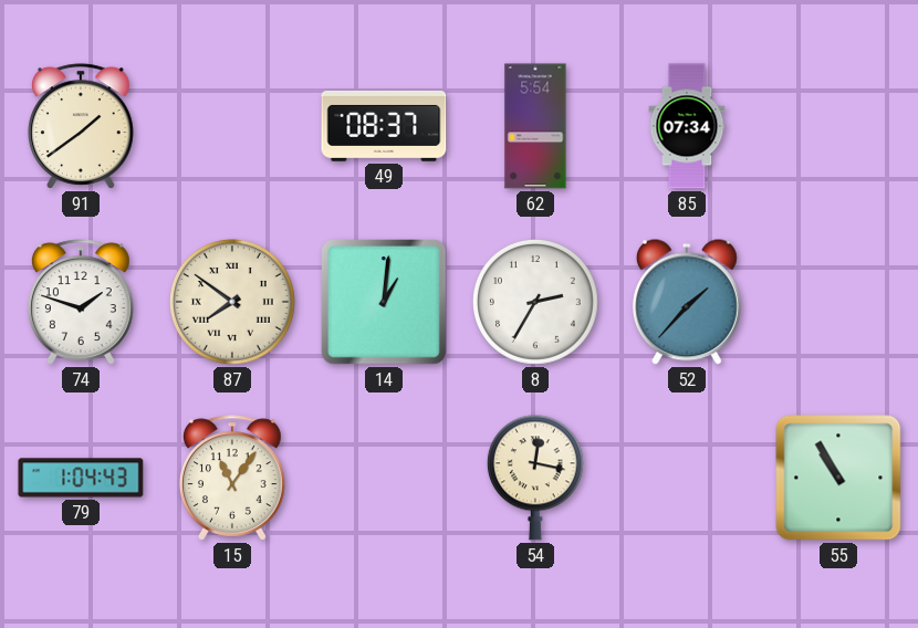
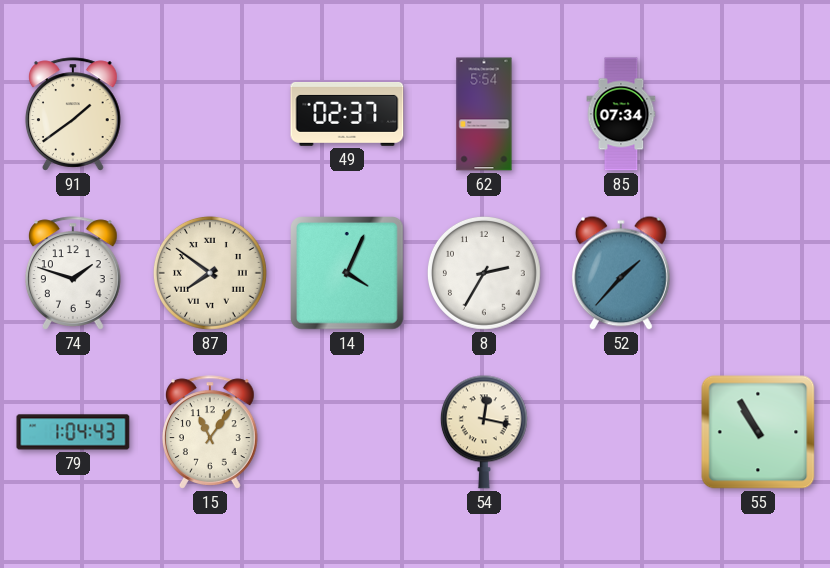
49: 08:37 -> 02:37 (347, 114)
14: 1:01 -> 4:04 (348, 274)
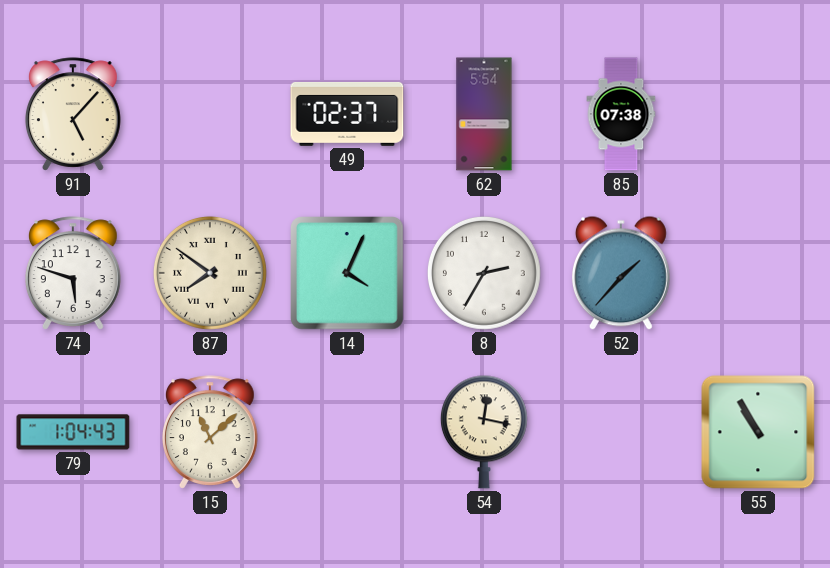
91: 1:39 -> 5:07 (73, 114)
85: 07:34 -> 07:38 (621, 114)
74: 1:48 -> 5:48 (73, 273)
15: 11:06 -> 11:08 (210, 432)
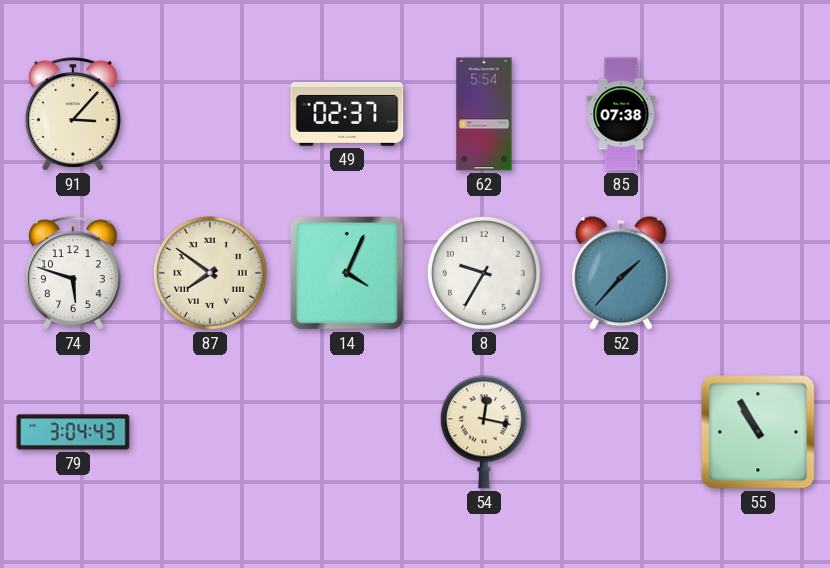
91: 5:07 -> 3:07 (73, 114)
8: 2:35 -> 9:35 (484, 273)
79: 1:04 -> 3:04 (73, 432)
15: 11:08 -> none (210, 432)
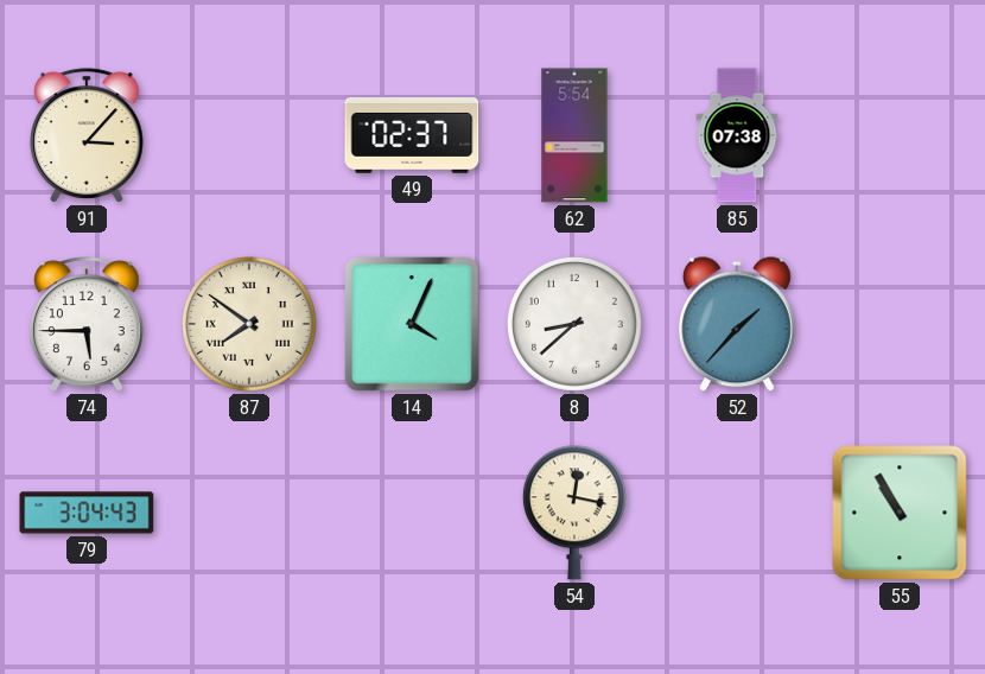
74: 5:48 -> 5:45 (87, 324)
8: 9:35 -> 8:38 (574, 324)
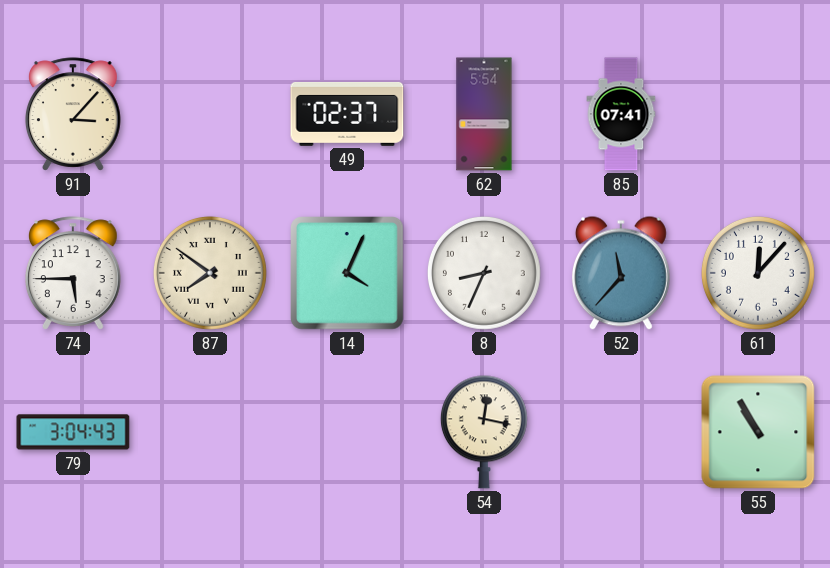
85: 07:38 -> 07:41 (621, 114)
8: 8:38 -> 8:34 (484, 273)
52: 1:37 -> 11:37 (621, 273)
61: none -> 12:07 (758, 273)
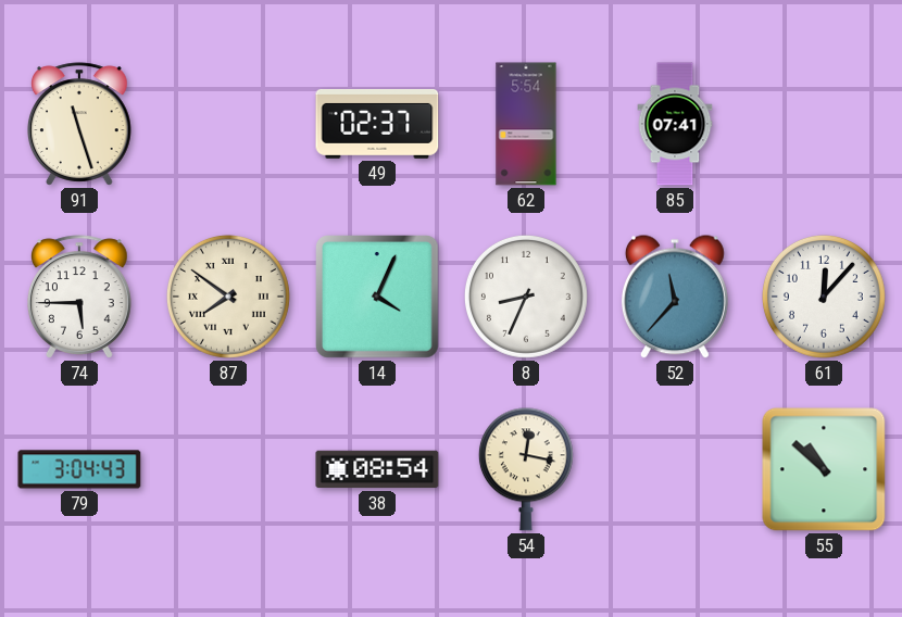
91: 3:07 -> 11:27 (79, 124)
38: none -> 08:54 (377, 469)
55: 10:55 -> 10:52 (824, 469)
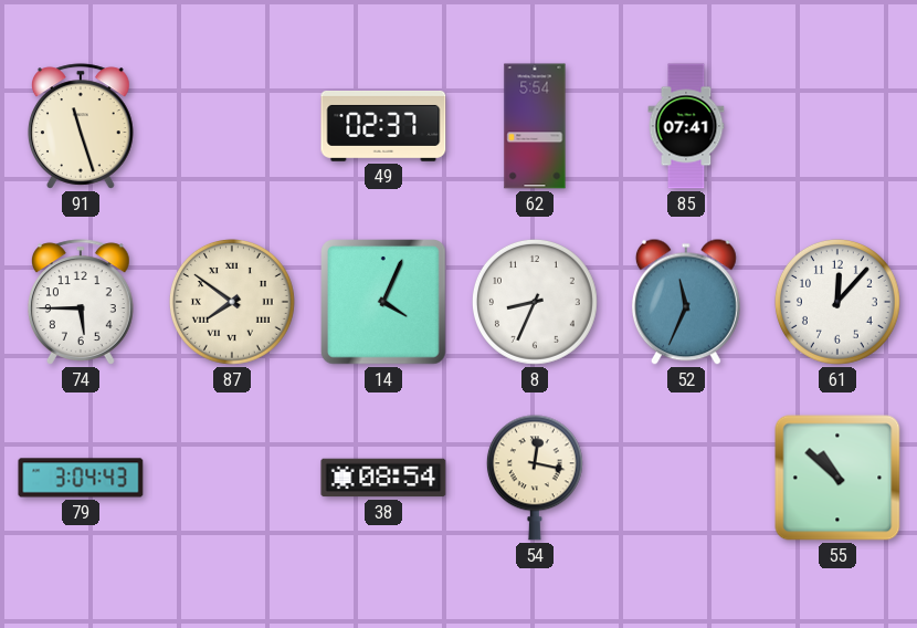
52: 11:37 -> 11:34 (686, 302)
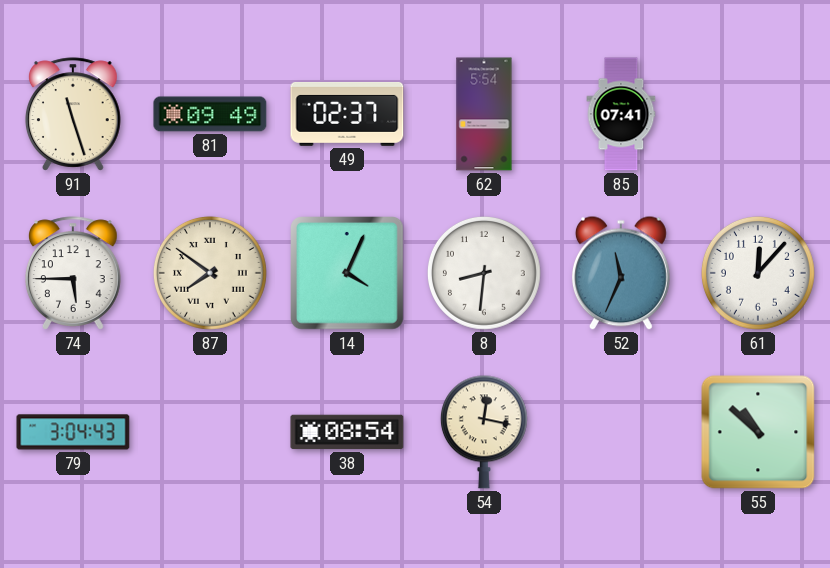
81: none -> 09:49 (210, 114)
8: 8:34 -> 8:31 (484, 273)
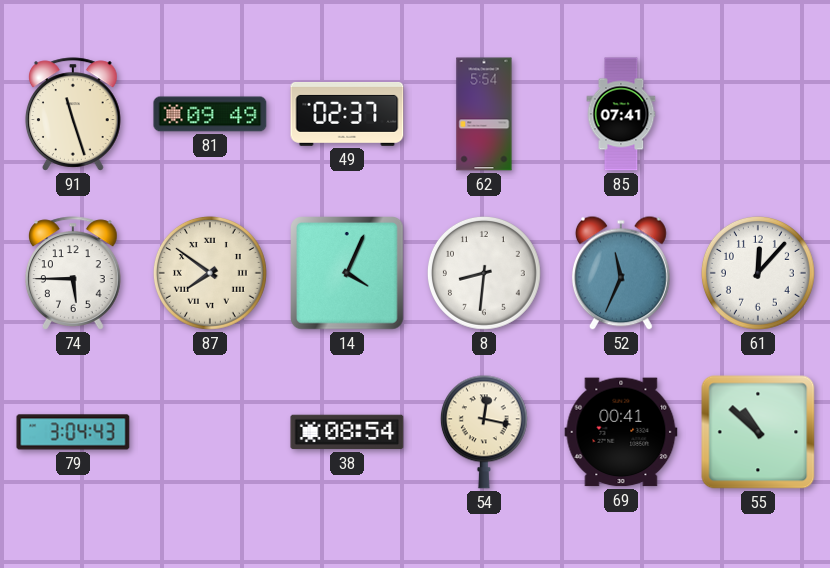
69: none -> 00:41 (621, 432)
